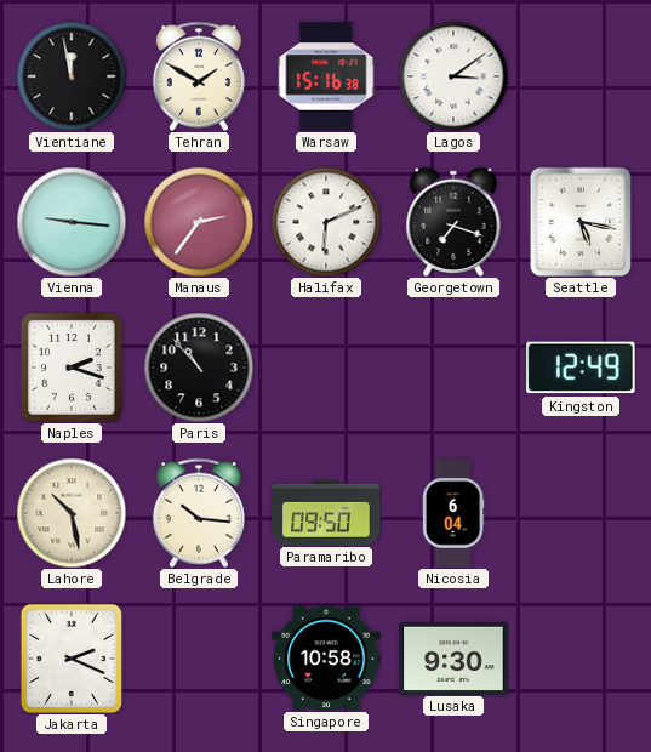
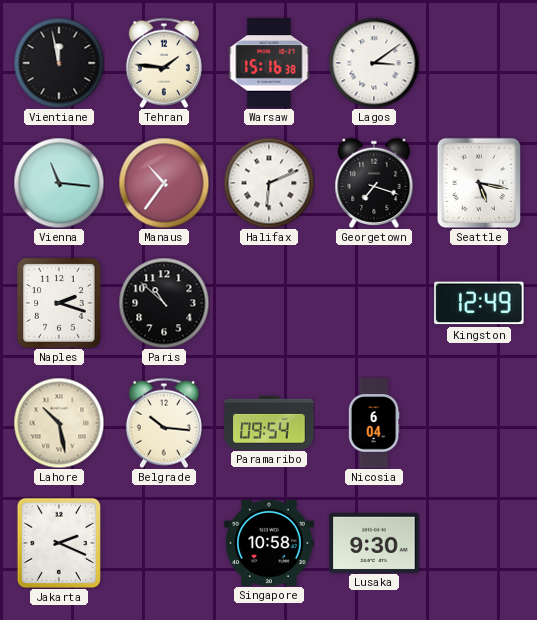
Tehran: 1:50 -> 1:46 (164, 63)
Vienna: 9:16 -> 11:16 (59, 183)
Manaus: 2:36 -> 10:36 (164, 183)
Paris: 10:53 -> 10:52 (164, 303)
Paramaribo: 09:50 -> 09:54 (269, 422)
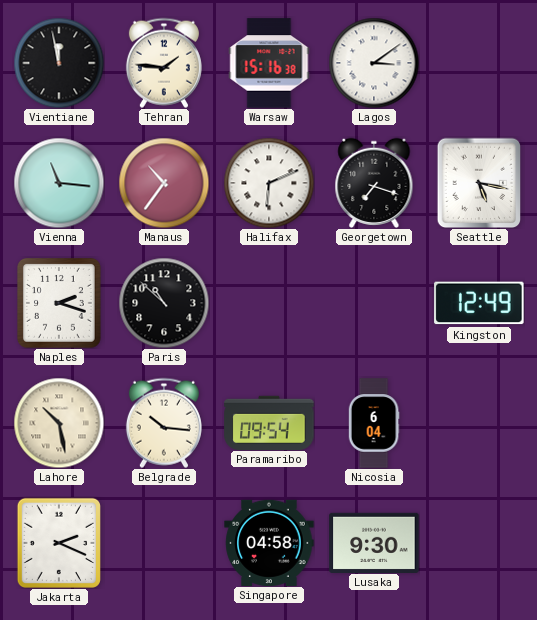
Singapore: 10:58 -> 04:58 (269, 542)
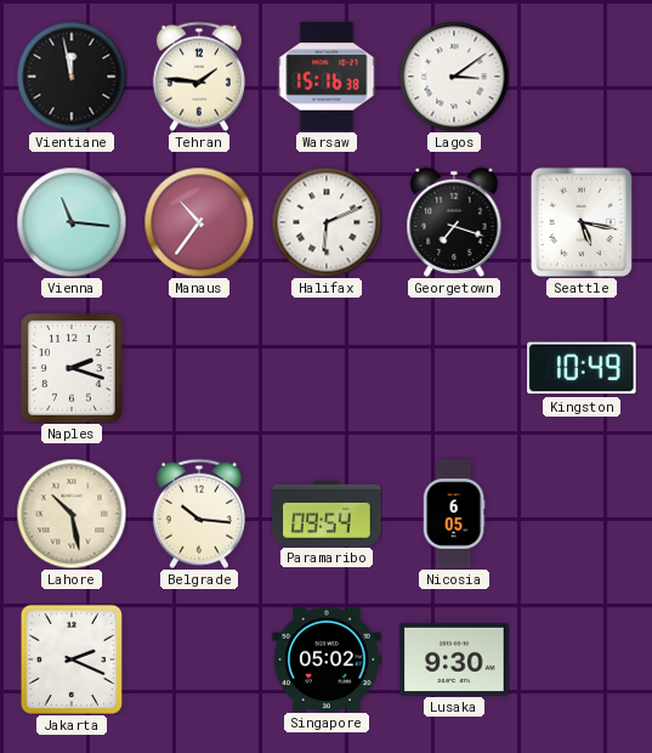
Paris: 10:52 -> none (164, 303)
Kingston: 12:49 -> 10:49 (582, 368)
Nicosia: 6:04 -> 6:05 (454, 514)
Singapore: 04:58 -> 05:02 (327, 658)
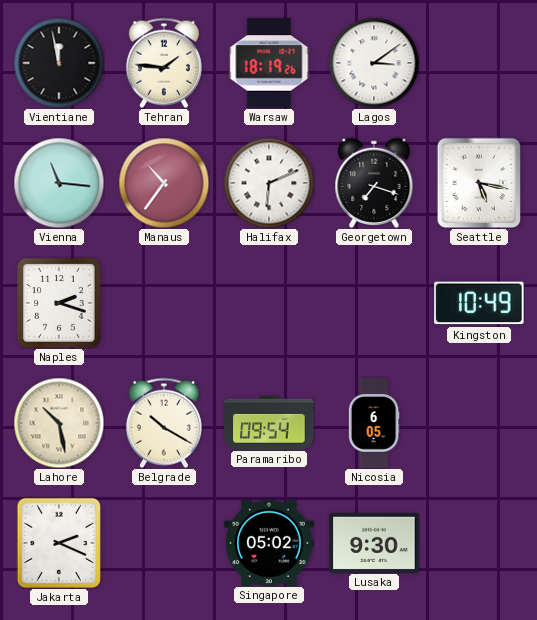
Warsaw: 15:16 -> 18:19 (269, 63)
Belgrade: 10:16 -> 10:20 (164, 423)
